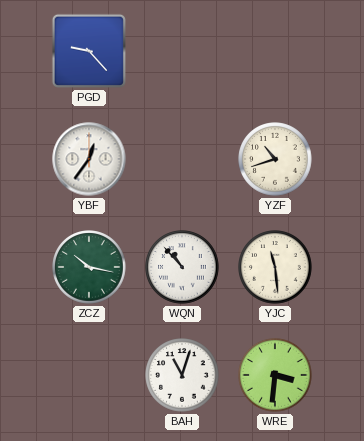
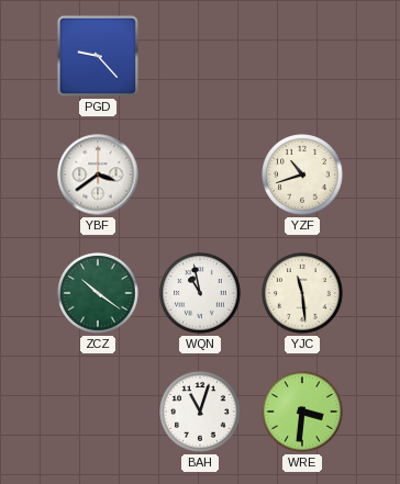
YBF: 12:36 -> 3:39 (98, 175)
ZCZ: 10:17 -> 10:21 (98, 293)
WQN: 10:53 -> 10:58 (200, 293)
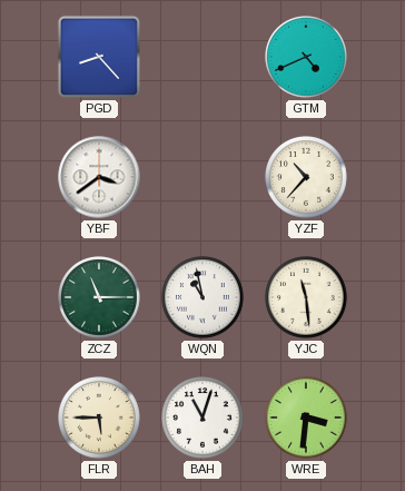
PGD: 9:23 -> 8:23 (99, 57)
GTM: none -> 4:41 (306, 57)
YZF: 10:42 -> 10:37 (306, 177)
ZCZ: 10:21 -> 11:15 (99, 297)
FLR: none -> 5:45 (99, 418)
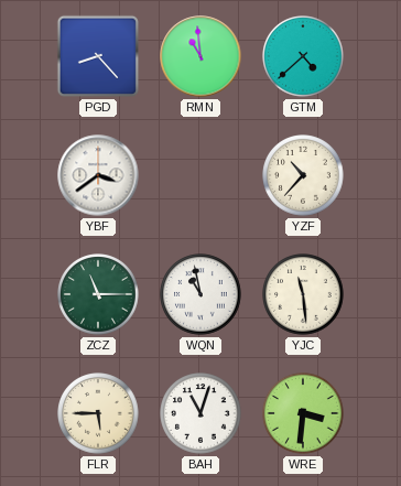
RMN: none -> 10:59 (201, 56)
GTM: 4:41 -> 4:38 (303, 56)
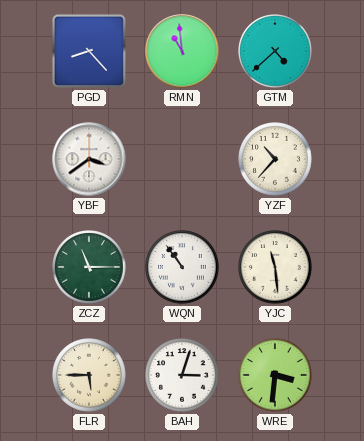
WQN: 10:58 -> 10:54 (182, 267)
BAH: 11:03 -> 3:03 (182, 375)
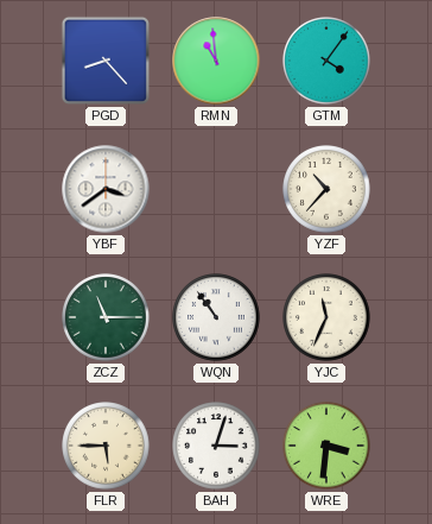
GTM: 4:38 -> 4:06 (326, 61)
YJC: 11:29 -> 11:34 (326, 317)
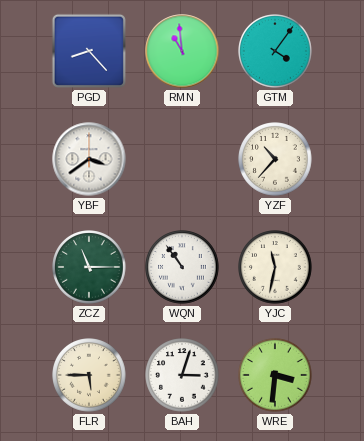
YJC: 11:34 -> 11:32 (275, 267)
